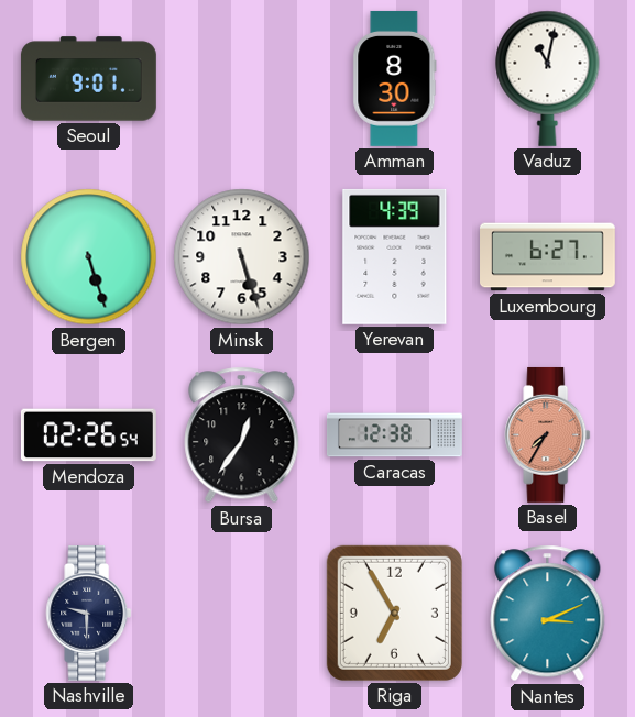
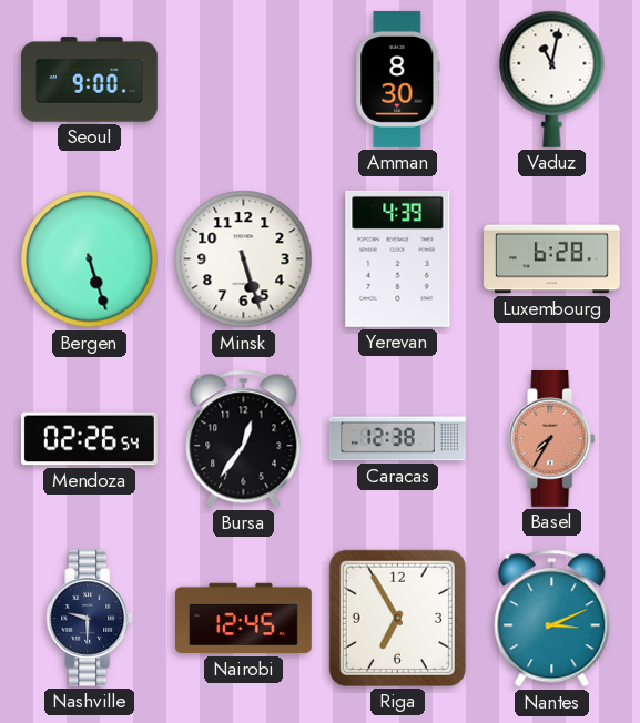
Seoul: 9:01 -> 9:00 (90, 80)
Luxembourg: 6:27 -> 6:28 (552, 259)
Nairobi: none -> 12:45 (244, 619)
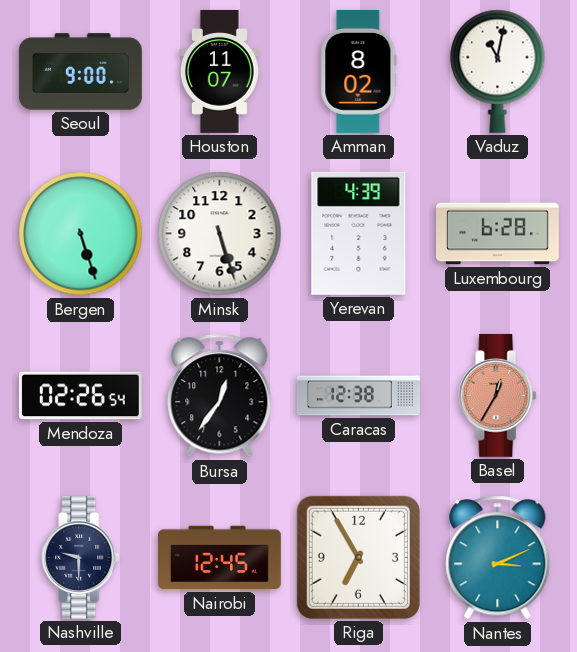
Houston: none -> 11:07 (220, 71)
Amman: 8:30 -> 8:02 (359, 71)
Basel: 7:35 -> 12:35 (498, 395)
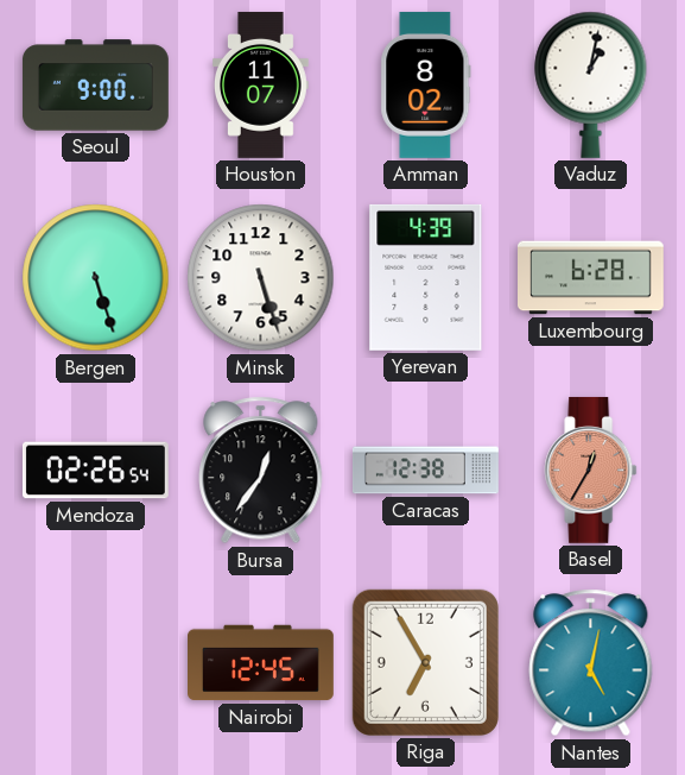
Vaduz: 11:02 -> 1:02 (591, 84)
Nashville: 9:30 -> none (81, 557)
Nantes: 3:11 -> 5:02 (591, 663)
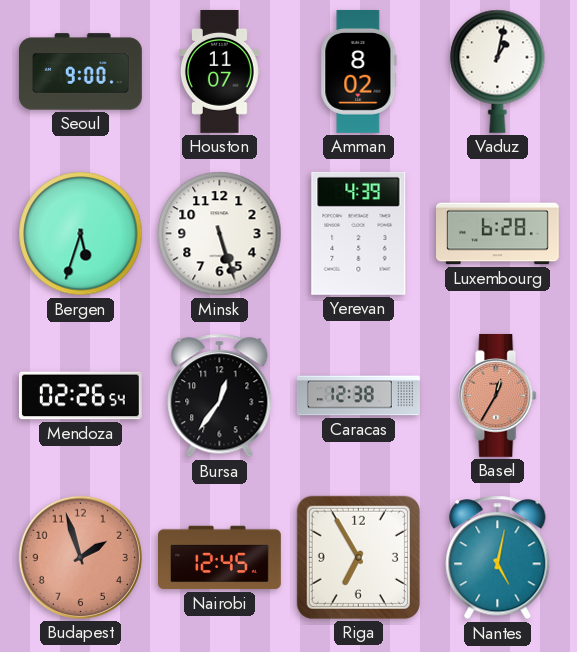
Bergen: 5:27 -> 5:33 (81, 234)
Budapest: none -> 1:57 (80, 557)
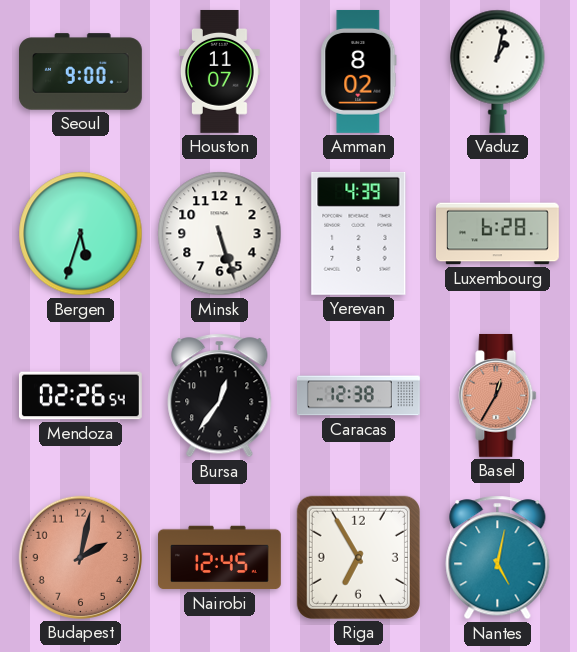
Budapest: 1:57 -> 2:02 (80, 557)
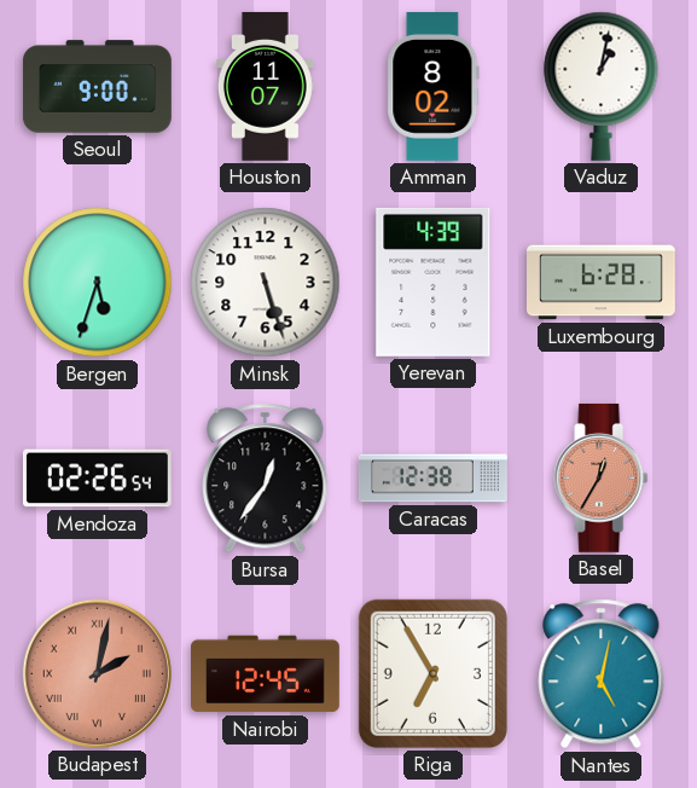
Budapest numerals: Arabic -> Roman (97, 673)
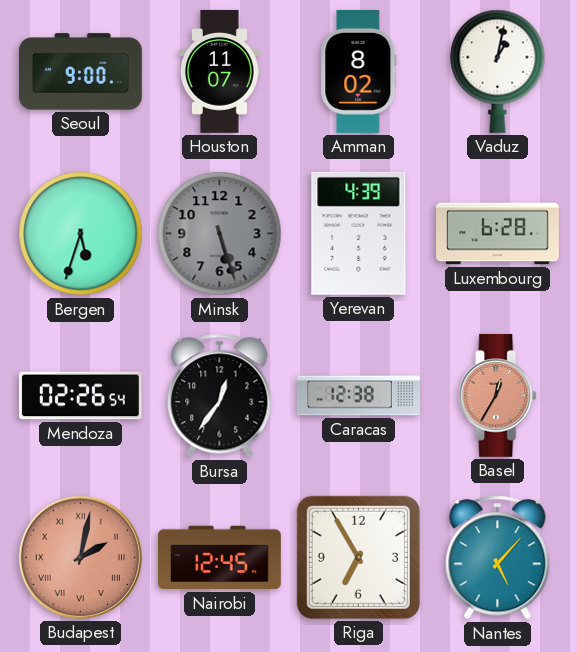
Minsk dial: white -> grey (220, 234)
Nantes: 5:02 -> 5:07 (498, 558)
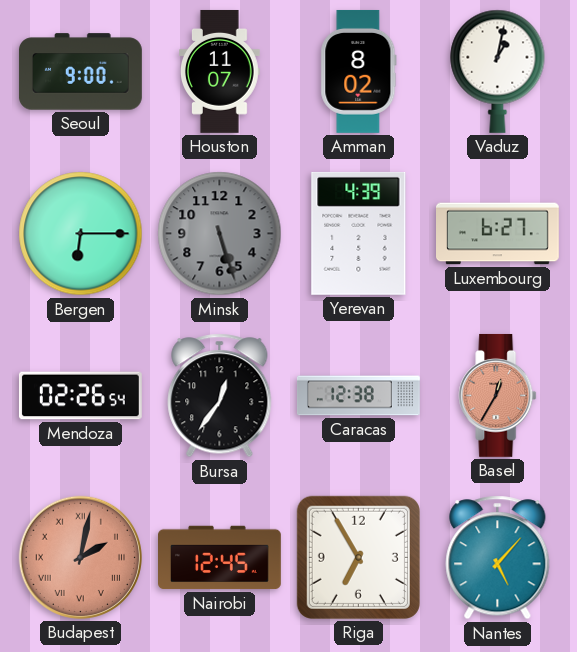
Bergen: 5:33 -> 6:15 (81, 234)
Luxembourg: 6:28 -> 6:27 (498, 234)
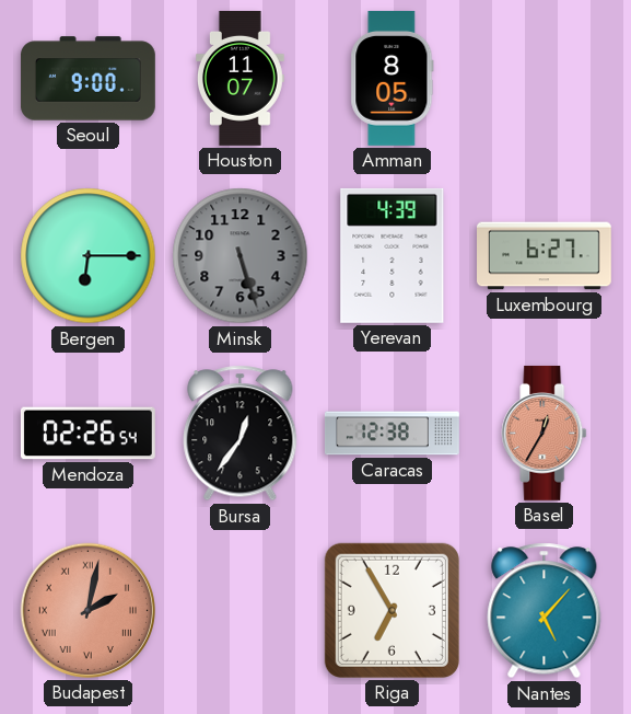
Amman: 8:02 -> 8:05 (393, 78)
Vaduz: 1:02 -> none (498, 71)
Nairobi: 12:45 -> none (220, 558)
